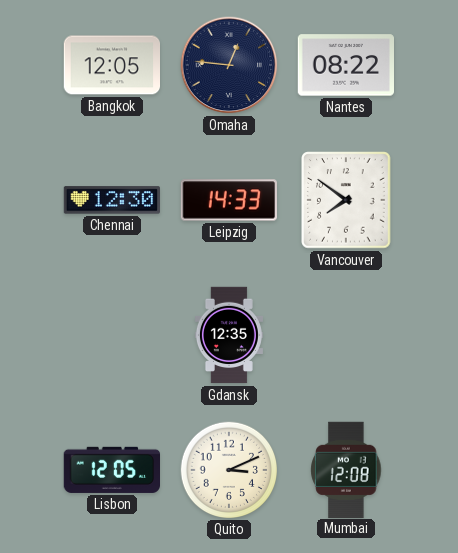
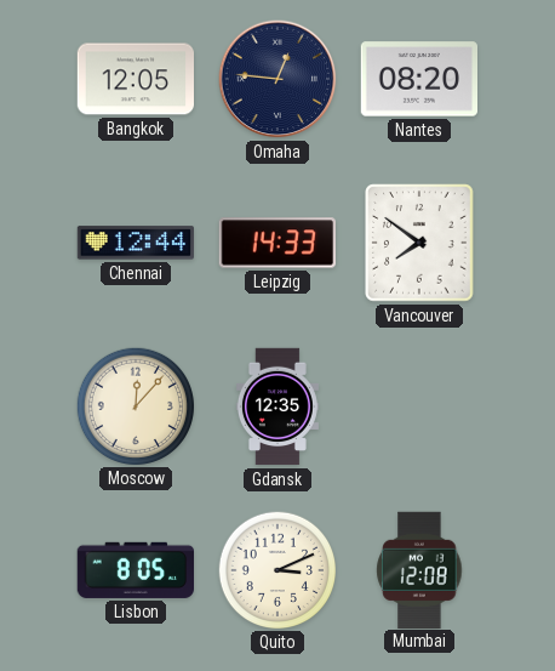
Nantes: 08:22 -> 08:20 (418, 79)
Chennai: 12:30 -> 12:44 (135, 243)
Moscow: none -> 12:07 (135, 405)
Lisbon: 12:05 -> 8:05 (135, 570)
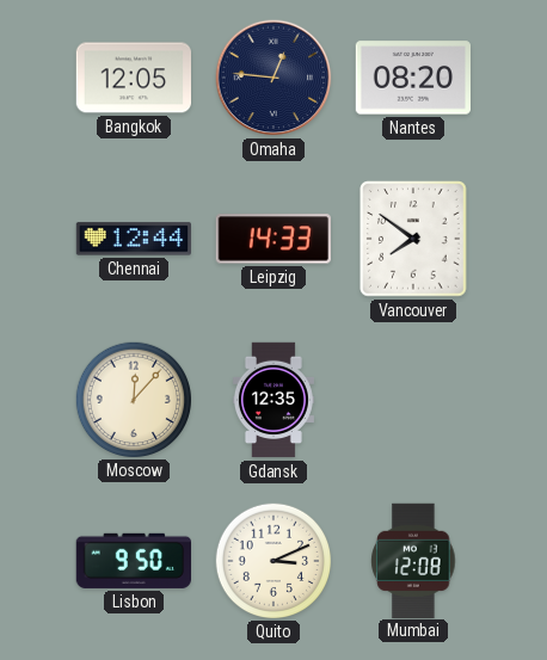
Lisbon: 8:05 -> 9:50 (133, 561)
